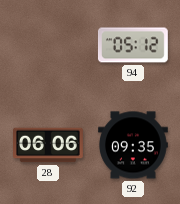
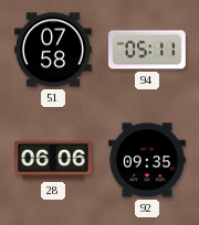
51: none -> 07:58 (54, 50)
94: 05:12 -> 05:11 (147, 50)
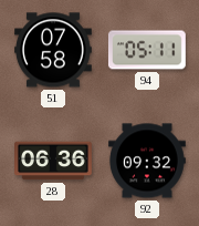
28: 06:06 -> 06:36 (54, 161)
92: 09:35 -> 09:32 (148, 161)
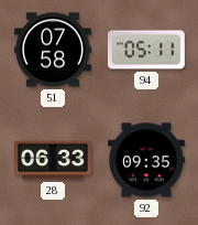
28: 06:36 -> 06:33 (54, 160)
92: 09:32 -> 09:35 (147, 160)
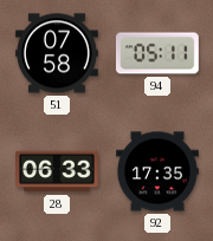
92: 09:35 -> 17:35 (159, 171)
